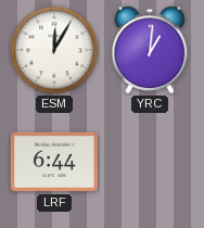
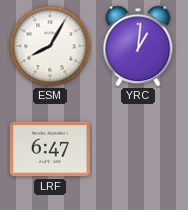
ESM: 12:05 -> 8:05 (50, 46)
LRF: 6:44 -> 6:47 (50, 149)
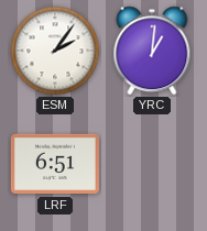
ESM: 8:05 -> 2:06 (55, 51)
LRF: 6:47 -> 6:51 (55, 164)
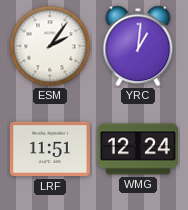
LRF: 6:51 -> 11:51 (50, 149)
WMG: none -> 12:24 (138, 149)
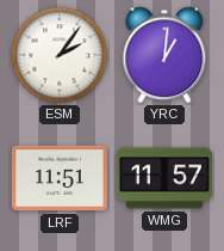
WMG: 12:24 -> 11:57 (164, 178)
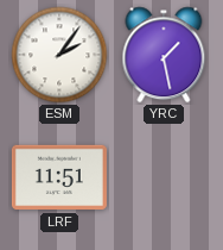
YRC: 1:01 -> 1:28 (164, 55)
WMG: 11:57 -> none (164, 178)
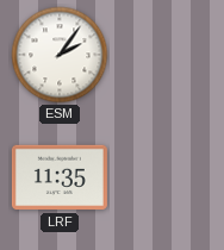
YRC: 1:28 -> none (164, 55)
LRF: 11:51 -> 11:35 (60, 177)
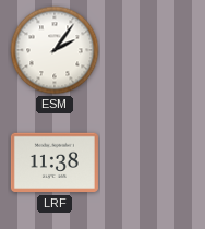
LRF: 11:35 -> 11:38 (55, 162)
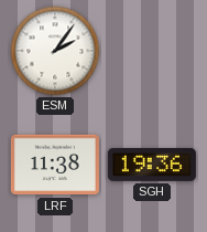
SGH: none -> 19:36 (152, 165)
